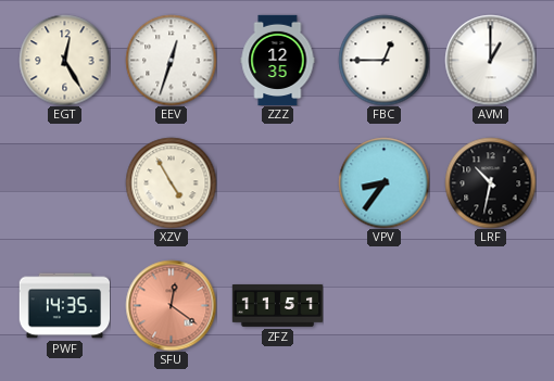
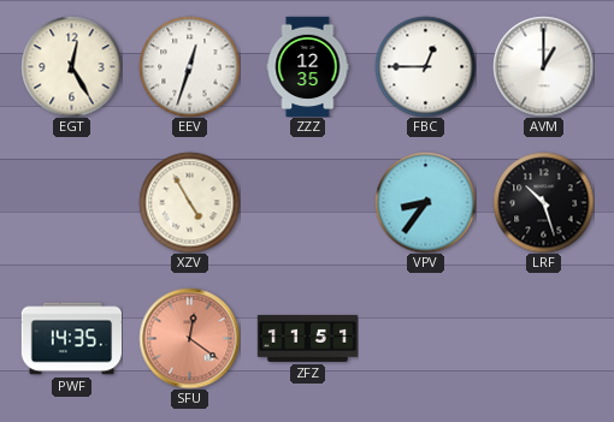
LRF: 10:32 -> 10:27 (543, 202)
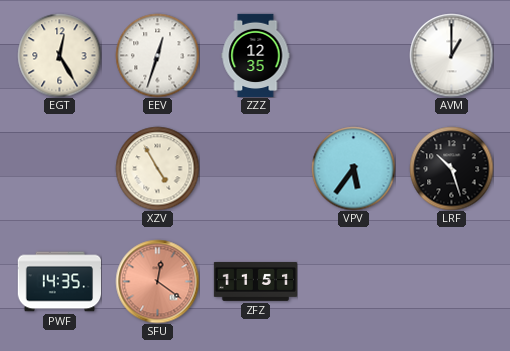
FBC: 12:45 -> none (425, 66)
VPV: 8:36 -> 5:36 (353, 168)
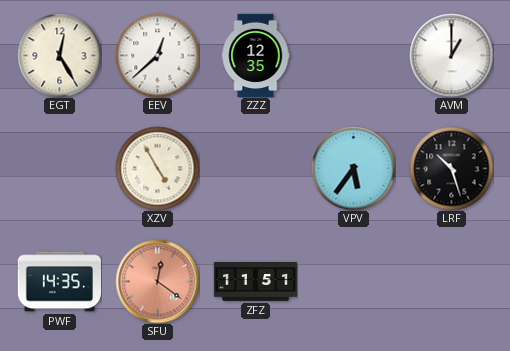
EEV: 12:33 -> 12:38 (157, 55)
